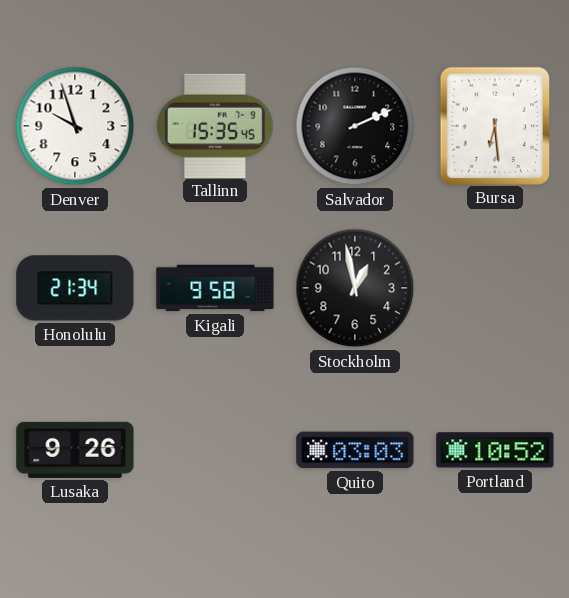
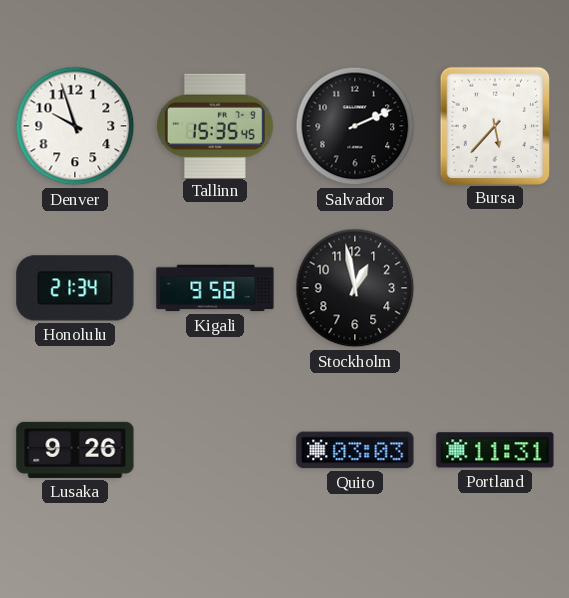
Bursa: 6:29 -> 5:37 (494, 125)
Portland: 10:52 -> 11:31 (495, 450)
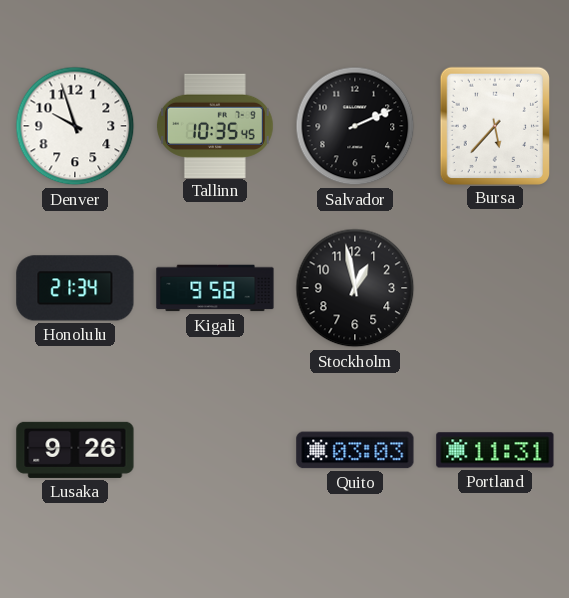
Tallinn: 15:35 -> 10:35 (215, 125)
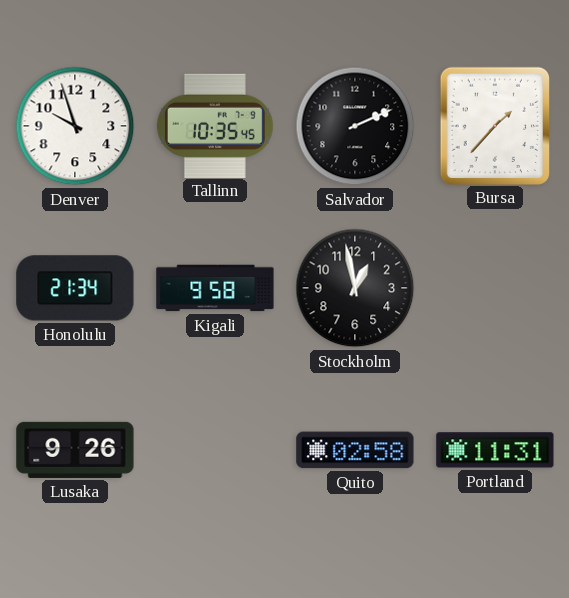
Bursa: 5:37 -> 1:37 (494, 125)
Quito: 03:03 -> 02:58 (355, 450)
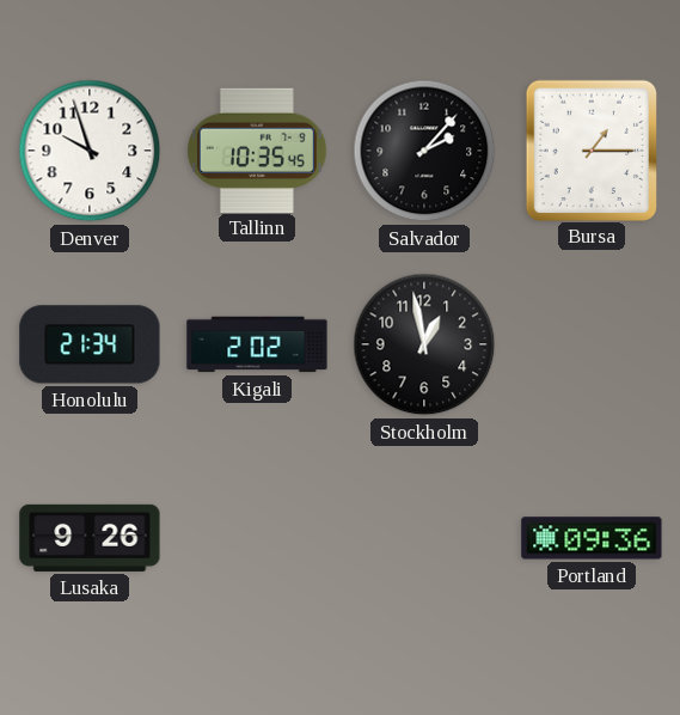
Salvador: 2:11 -> 2:07 (424, 151)
Bursa: 1:37 -> 1:15 (590, 149)
Kigali: 9:58 -> 2:02 (257, 344)
Quito: 02:58 -> none (355, 450)
Portland: 11:31 -> 09:36 (592, 538)
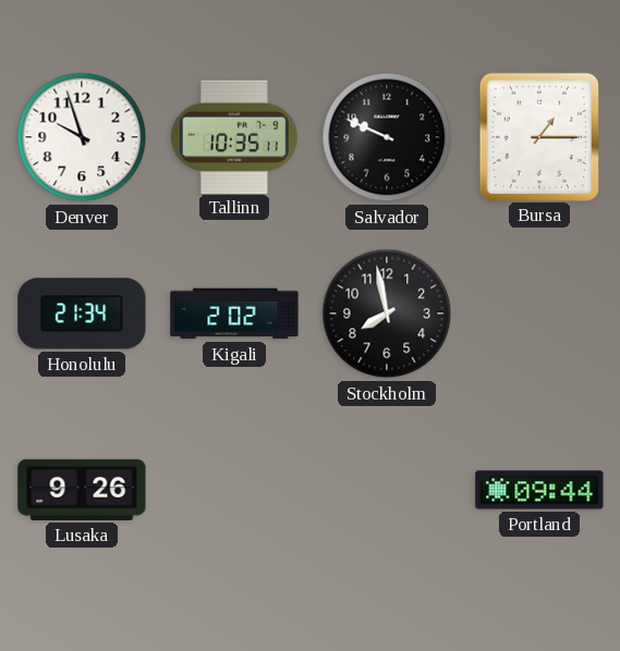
Tallinn: 10:35:45 -> 10:35:11 (234, 136)
Salvador: 2:07 -> 9:49 (387, 137)
Stockholm: 12:58 -> 7:58 (387, 314)
Portland: 09:36 -> 09:44 (539, 490)
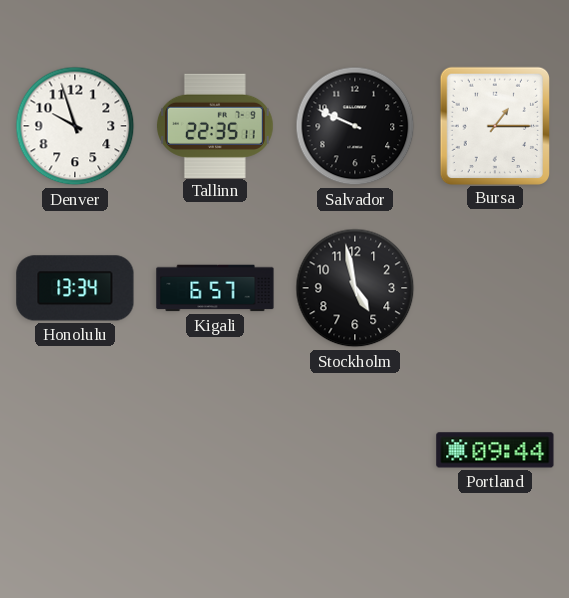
Tallinn: 10:35 -> 22:35 (215, 125)
Honolulu: 21:34 -> 13:34 (75, 288)
Kigali: 2:02 -> 6:57 (215, 288)
Stockholm: 7:58 -> 4:58 (355, 288)
Lusaka: 9:26 -> none (82, 490)
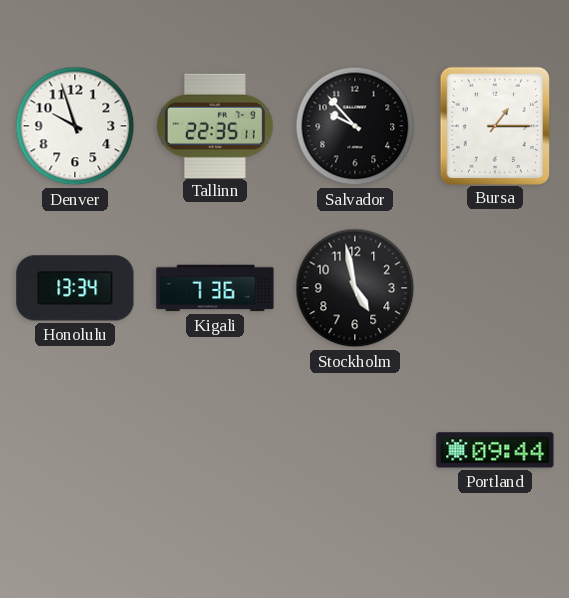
Salvador: 9:49 -> 9:53 (355, 126)
Kigali: 6:57 -> 7:36 (215, 288)
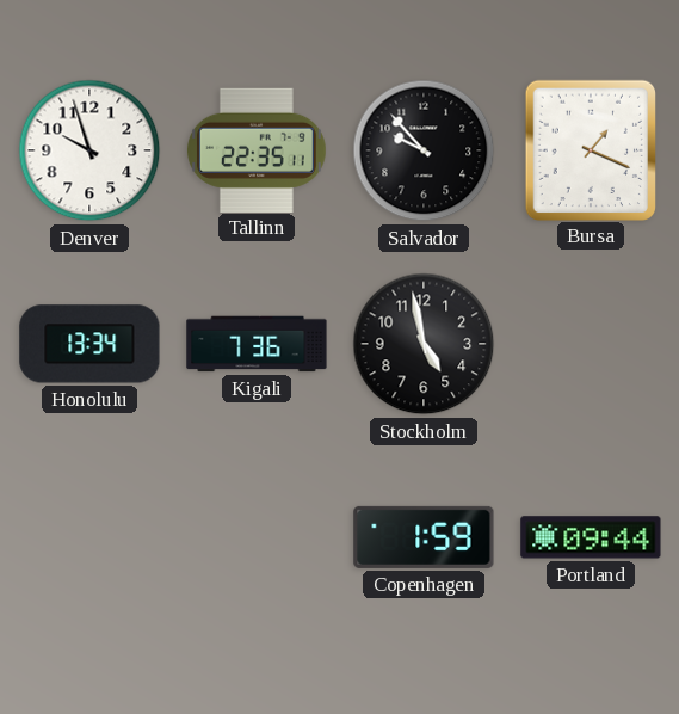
Bursa: 1:15 -> 1:19 (590, 149)
Copenhagen: none -> 1:59 (424, 537)
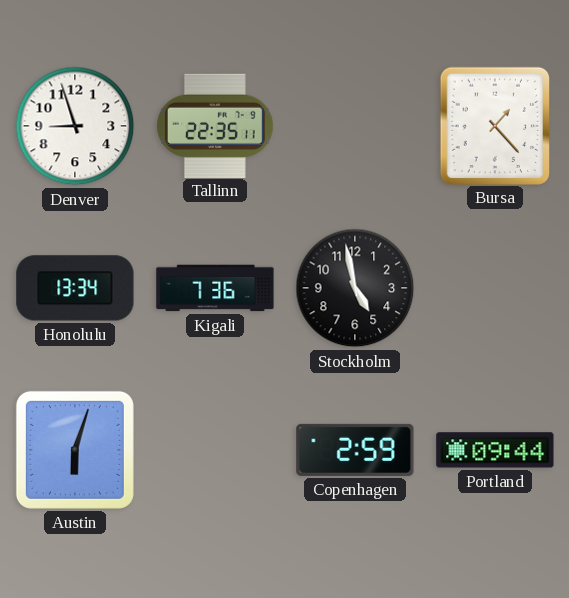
Denver: 9:57 -> 8:57 (75, 126)
Salvador: 9:53 -> none (424, 150)
Bursa: 1:19 -> 1:23 (494, 125)
Austin: none -> 6:03 (75, 450)
Copenhagen: 1:59 -> 2:59 (355, 450)
